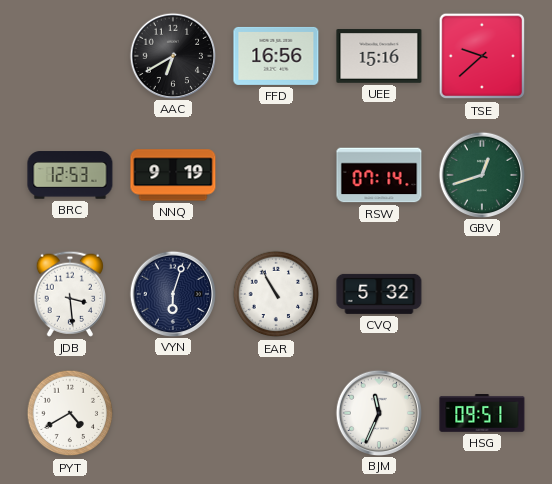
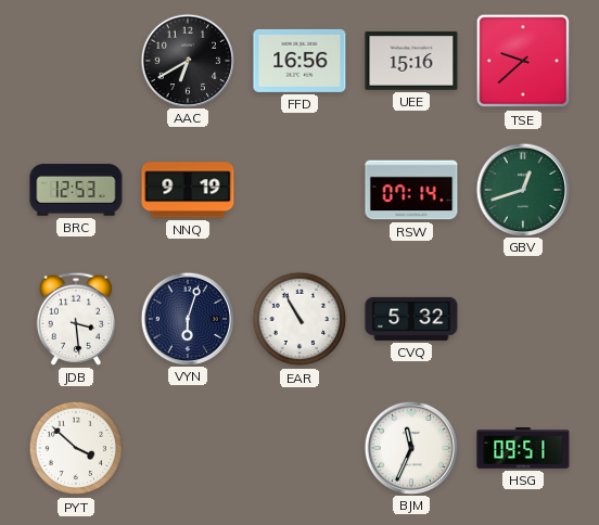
PYT: 4:40 -> 3:52 (76, 448)
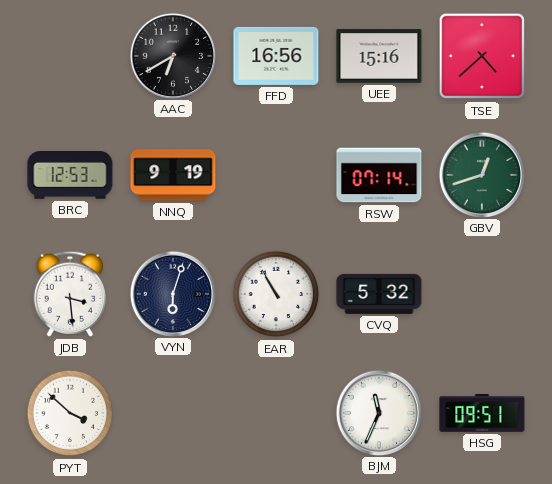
TSE: 9:38 -> 4:38 (482, 56)
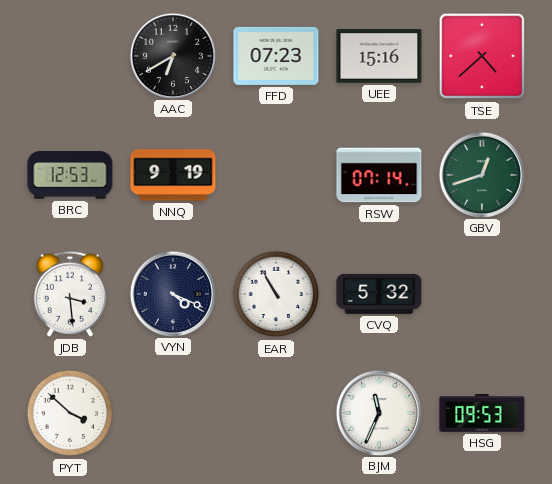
FFD: 16:56 -> 07:23 (276, 56)
VYN: 6:03 -> 4:19 (172, 293)
HSG: 09:51 -> 09:53 (482, 413)
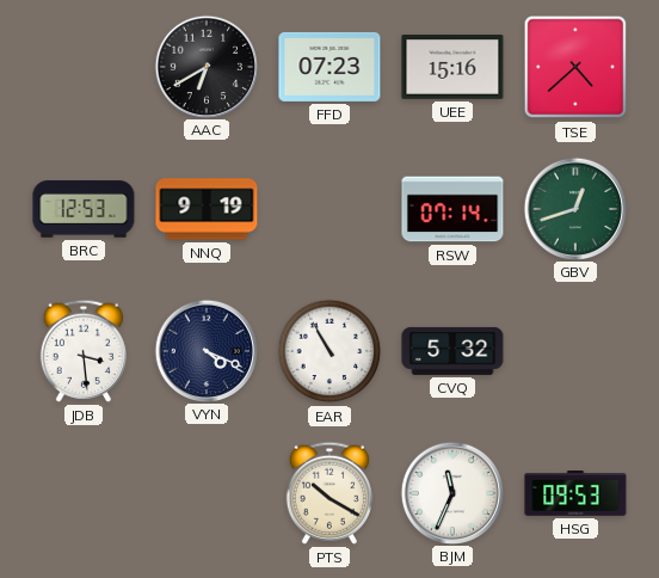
PYT: 3:52 -> none (70, 413)
PTS: none -> 10:20 (329, 493)
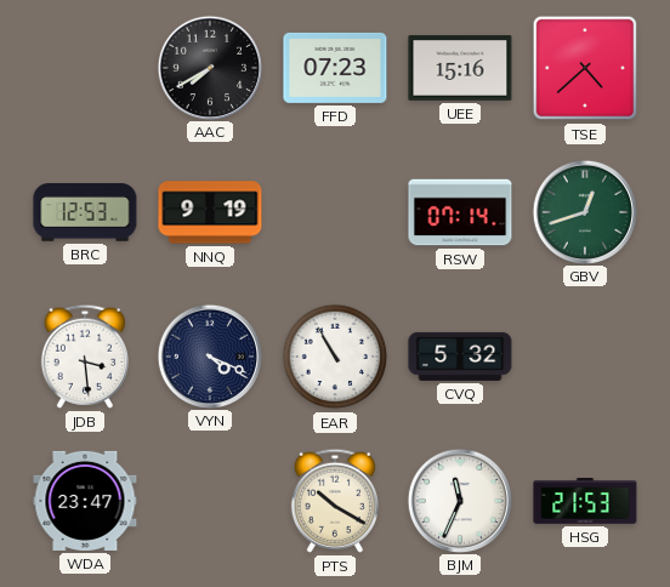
AAC: 6:40 -> 7:40 (209, 67)
WDA: none -> 23:47 (85, 501)
HSG: 09:53 -> 21:53 (585, 501)
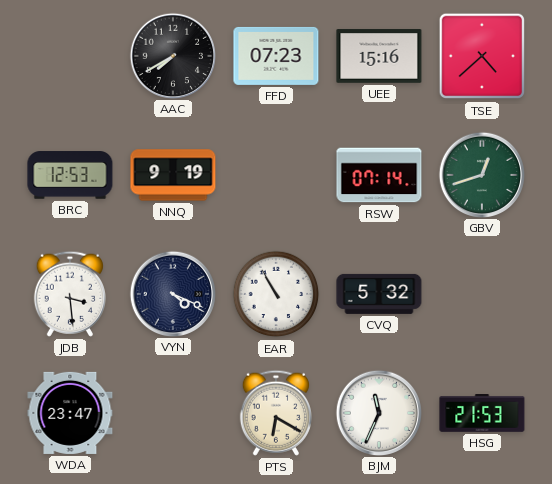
PTS: 10:20 -> 6:20 (276, 413)
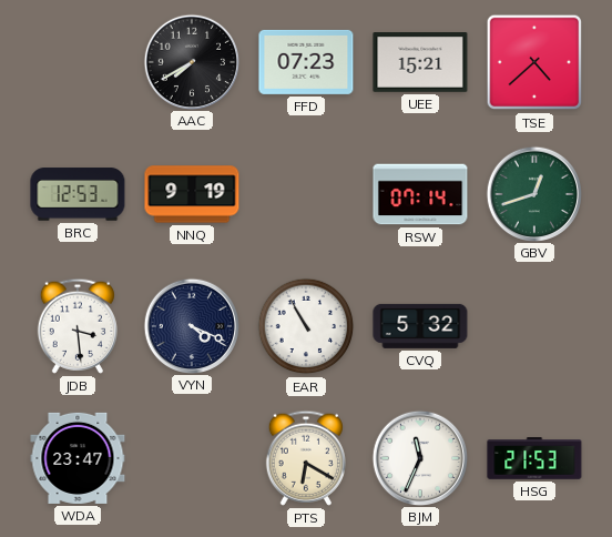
UEE: 15:16 -> 15:21 (420, 62)
